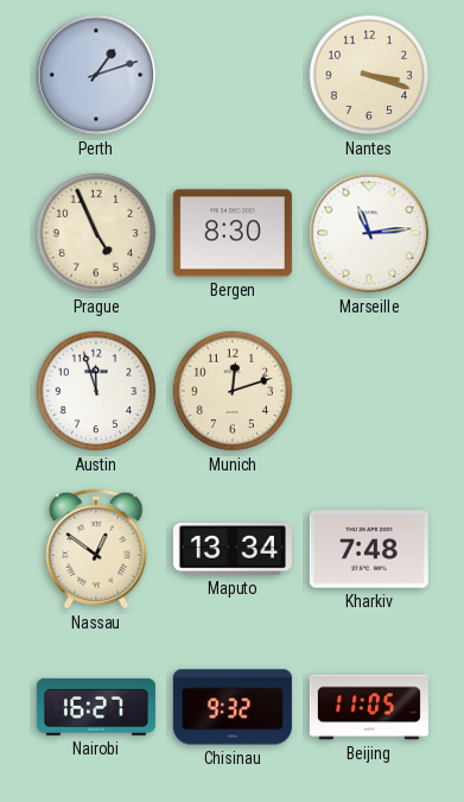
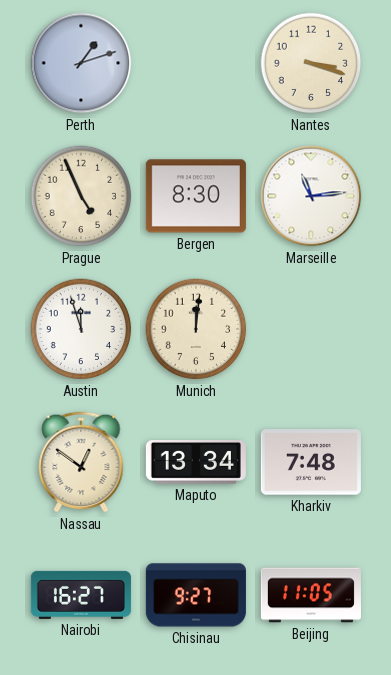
Munich: 12:12 -> 12:01 (196, 329)
Chisinau: 9:32 -> 9:27 (196, 595)
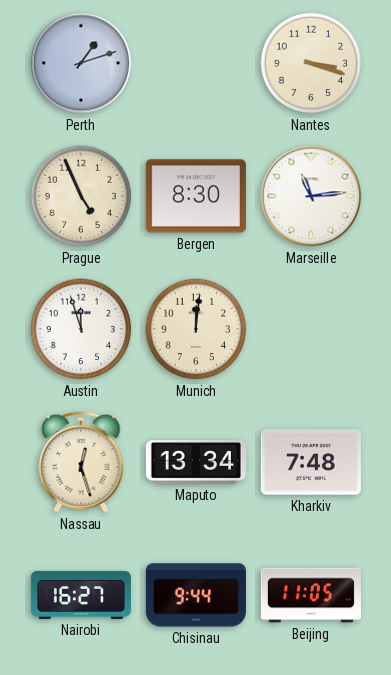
Nassau: 12:51 -> 12:27 (81, 462)
Chisinau: 9:27 -> 9:44 (196, 595)
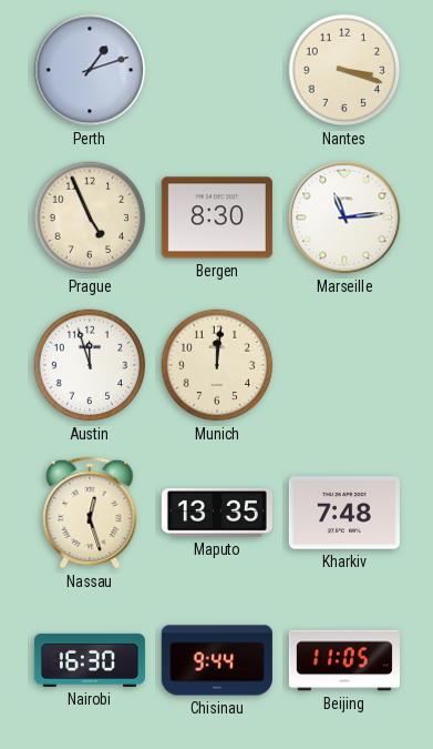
Maputo: 13:34 -> 13:35 (217, 514)
Nairobi: 16:27 -> 16:30 (90, 660)
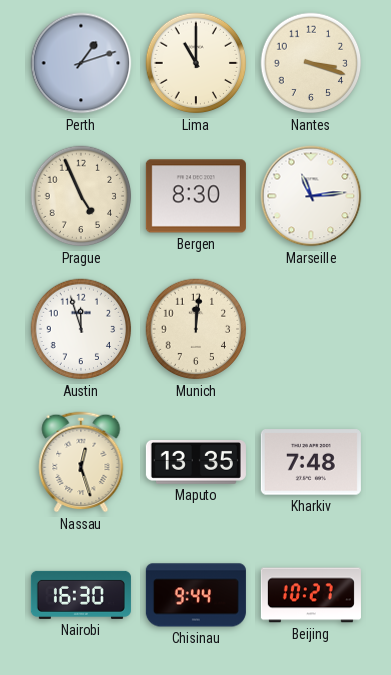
Lima: none -> 11:00 (196, 63)
Beijing: 11:05 -> 10:27 (311, 595)
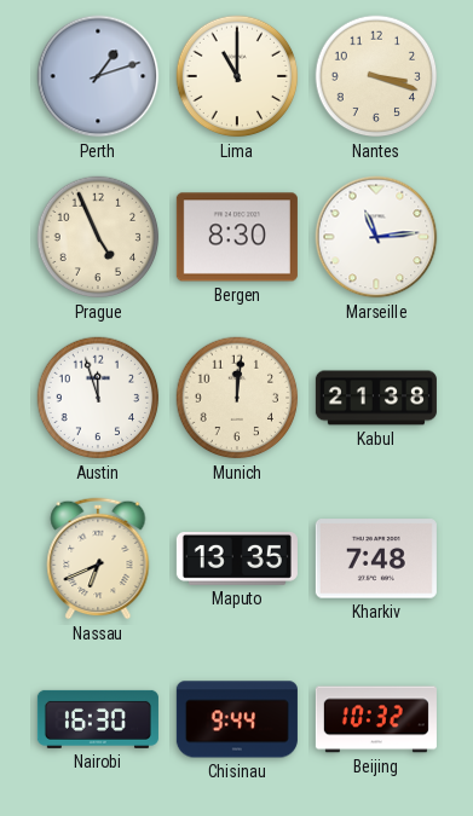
Kabul: none -> 21:38 (376, 398)
Nassau: 12:27 -> 6:41 (98, 559)
Beijing: 10:27 -> 10:32 (376, 719)
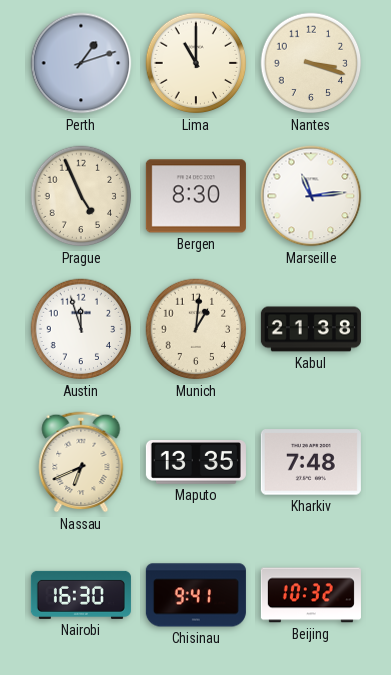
Munich: 12:01 -> 1:01 (196, 329)
Chisinau: 9:44 -> 9:41 (196, 595)
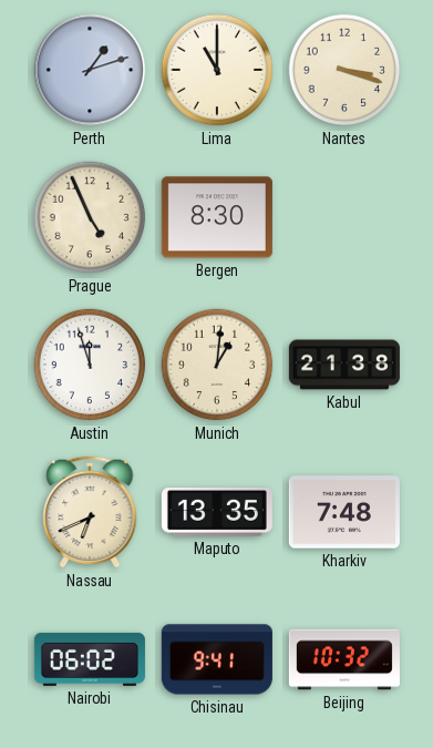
Marseille: 11:14 -> none (311, 196)
Nairobi: 16:30 -> 06:02 (90, 659)
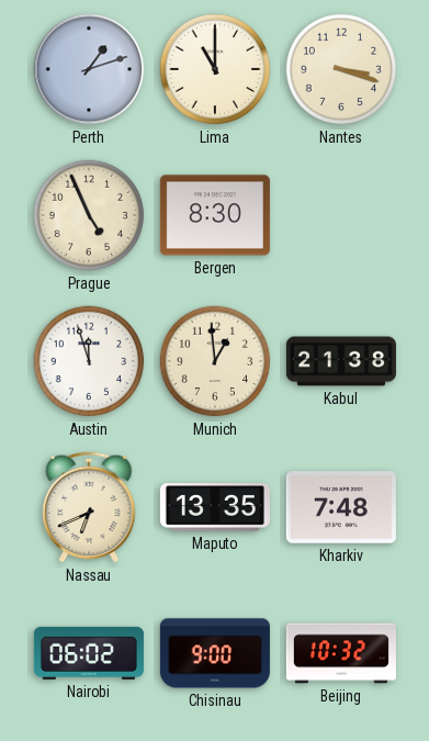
Munich: 1:01 -> 12:59 (215, 361)
Chisinau: 9:41 -> 9:00 (215, 653)
